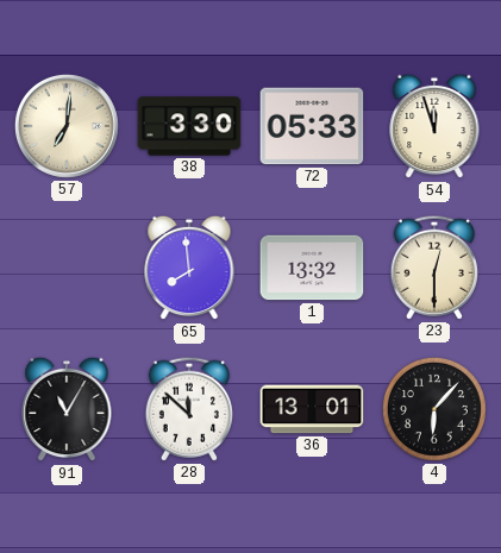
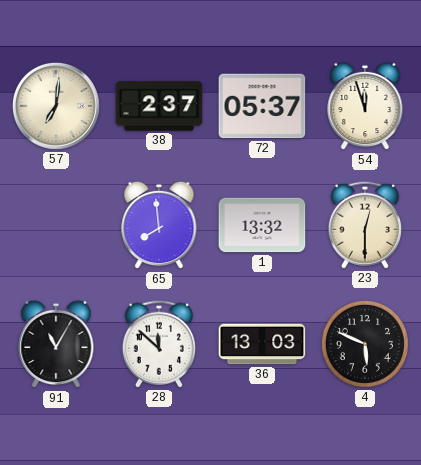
38: 3:30 -> 2:37 (159, 106)
72: 05:33 -> 05:37 (262, 106)
36: 13:01 -> 13:03 (262, 344)
4: 6:07 -> 5:49 (365, 344)
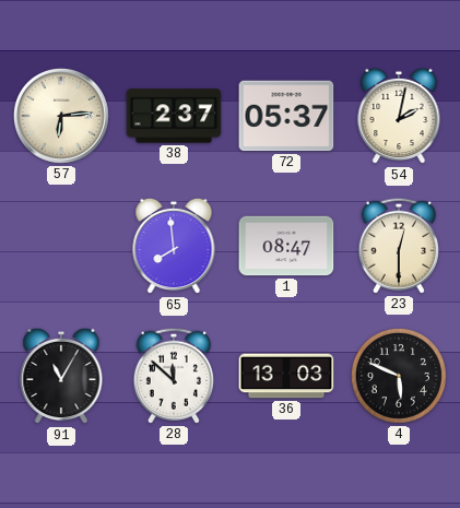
57: 7:01 -> 6:14 (61, 116)
54: 11:57 -> 2:02 (399, 116)
1: 13:32 -> 08:47 (286, 246)
